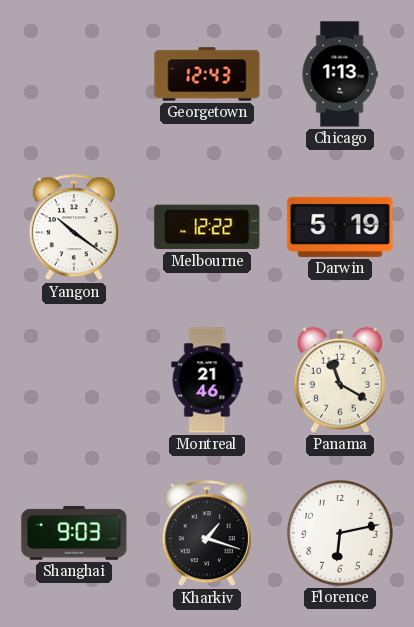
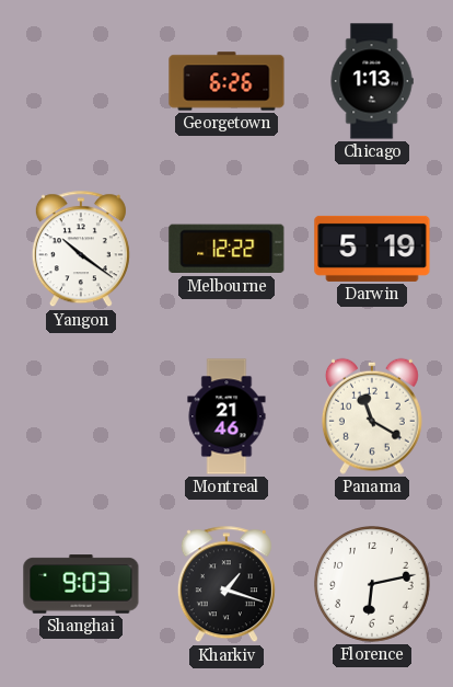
Georgetown: 12:43 -> 6:26 (226, 81)
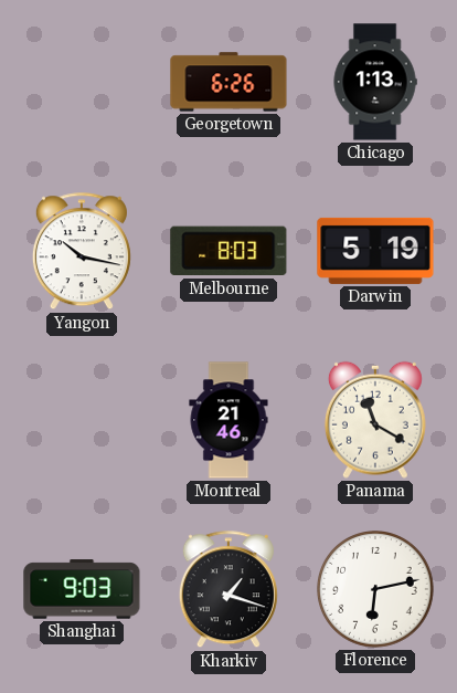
Yangon: 10:21 -> 10:17 (82, 252)
Melbourne: 12:22 -> 8:03 (228, 251)
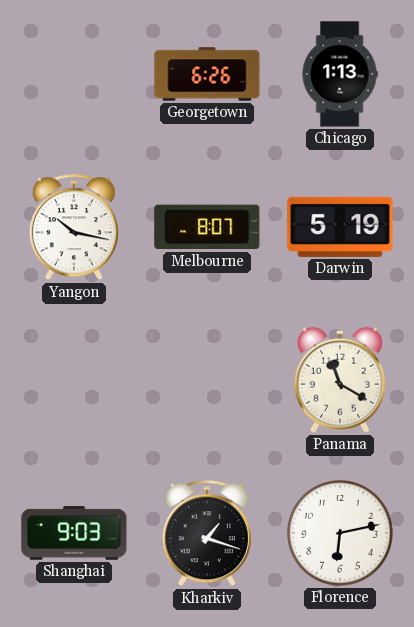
Melbourne: 8:03 -> 8:07 (207, 227)
Montreal: 21:46 -> none (228, 420)
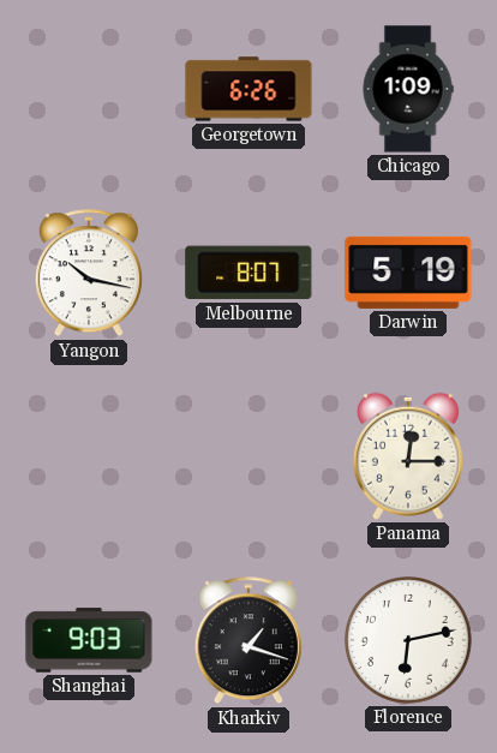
Chicago: 1:13 -> 1:09 (408, 89)
Panama: 11:20 -> 12:15 (408, 456)
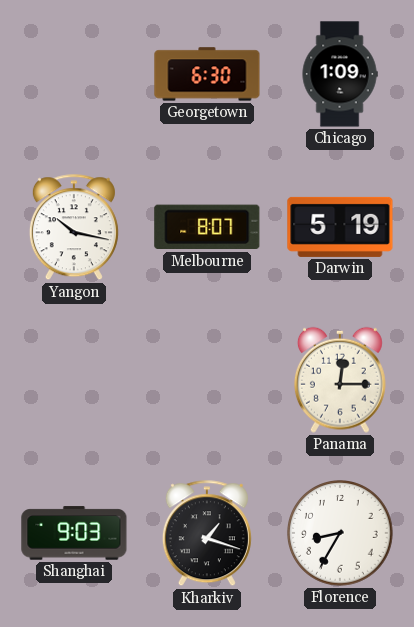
Georgetown: 6:26 -> 6:30 (207, 74)
Florence: 6:13 -> 8:35 (341, 534)
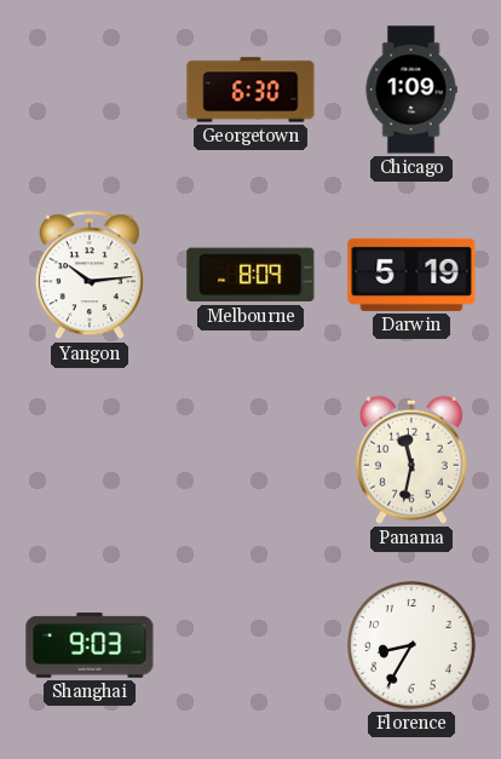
Yangon: 10:17 -> 10:14 (90, 276)
Melbourne: 8:07 -> 8:09 (250, 275)
Panama: 12:15 -> 11:32 (411, 460)
Kharkiv: 1:18 -> none (207, 534)
